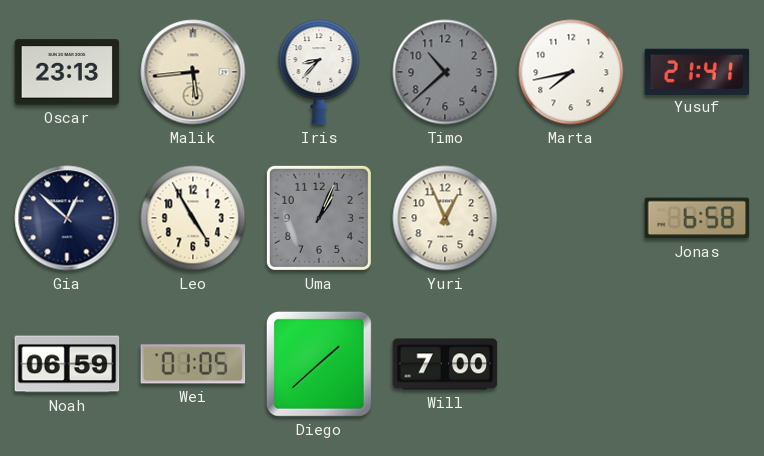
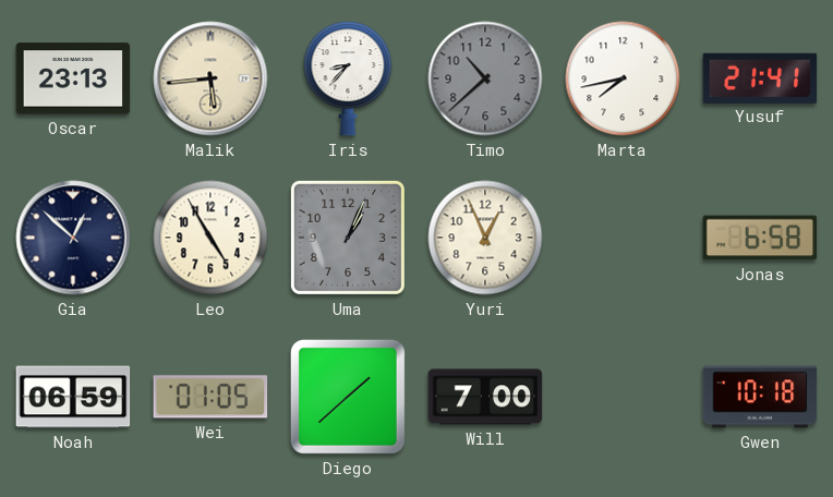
Gwen: none -> 10:18 (760, 397)
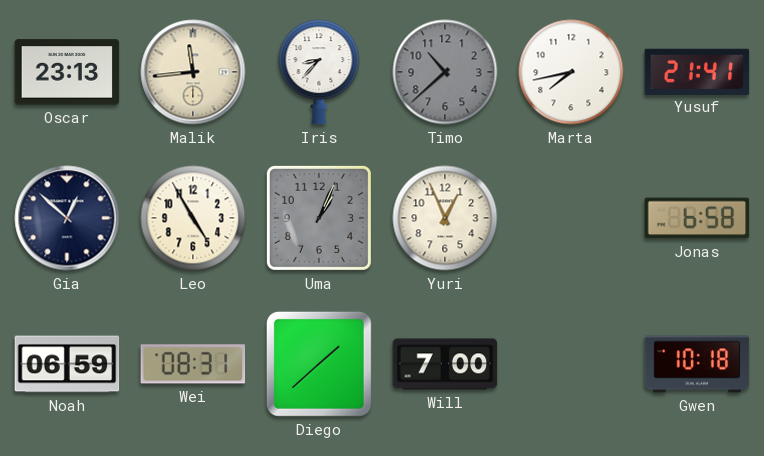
Malik: 5:44 -> 11:44 (193, 72)
Wei: 01:05 -> 08:31 (193, 364)
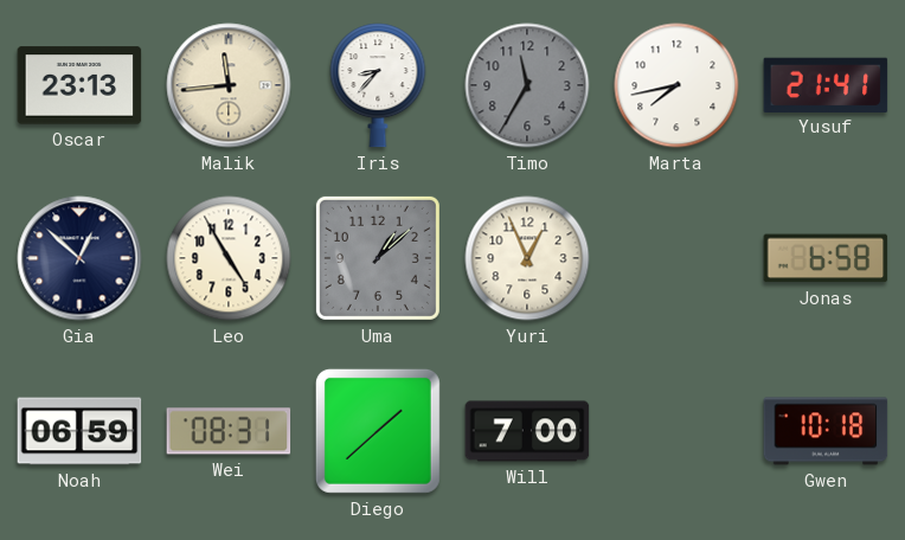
Timo: 10:38 -> 11:35 (527, 85)
Uma: 1:04 -> 1:08 (378, 258)
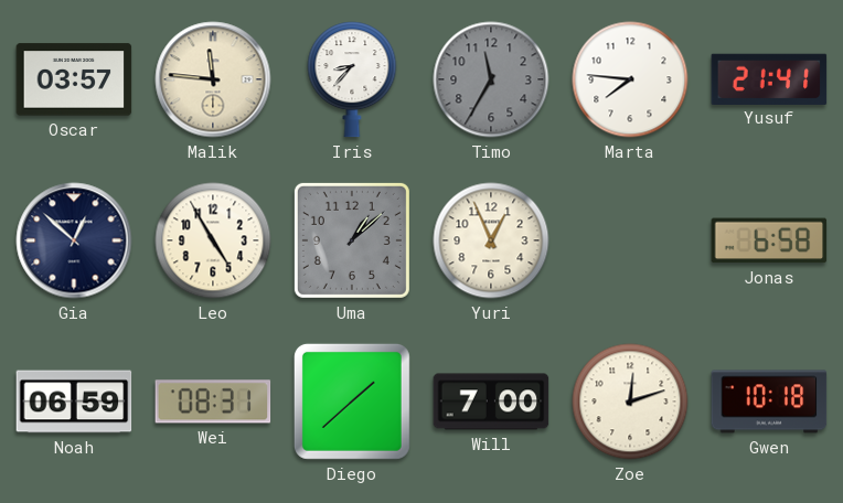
Oscar: 23:13 -> 03:57 (74, 79)
Malik: 11:44 -> 11:46 (213, 79)
Marta: 7:43 -> 7:46 (630, 79)
Zoe: none -> 12:12 (630, 402)
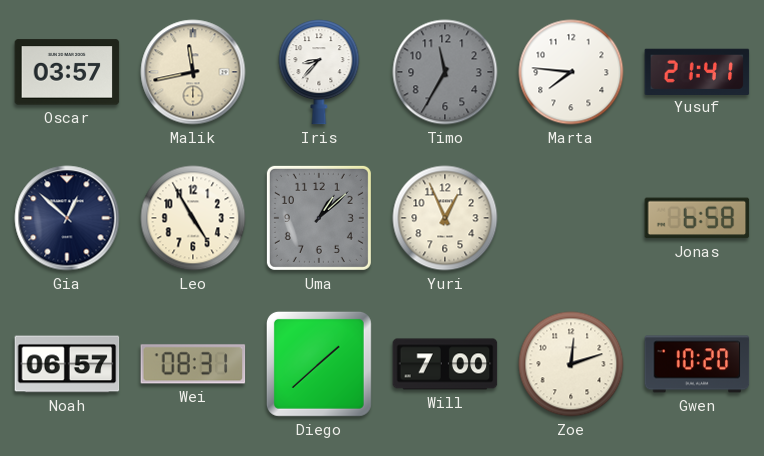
Malik: 11:46 -> 11:43 (193, 72)
Noah: 06:59 -> 06:57 (67, 364)
Gwen: 10:18 -> 10:20 (697, 364)
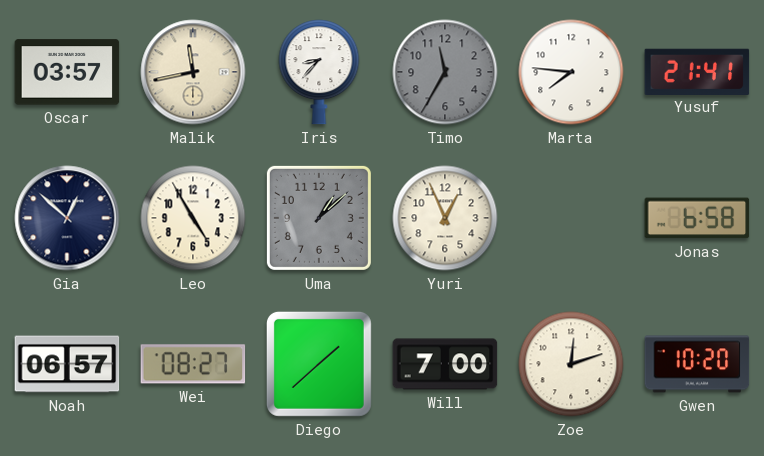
Wei: 08:31 -> 08:27 (193, 364)
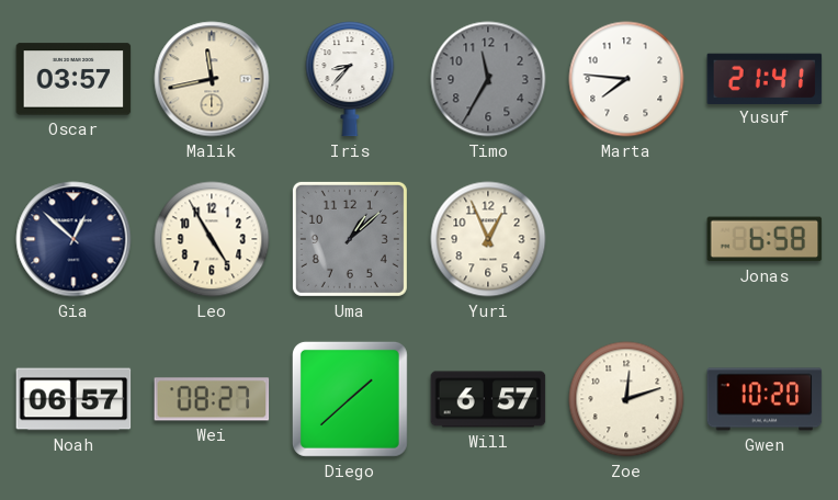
Will: 7:00 -> 6:57 (488, 399)
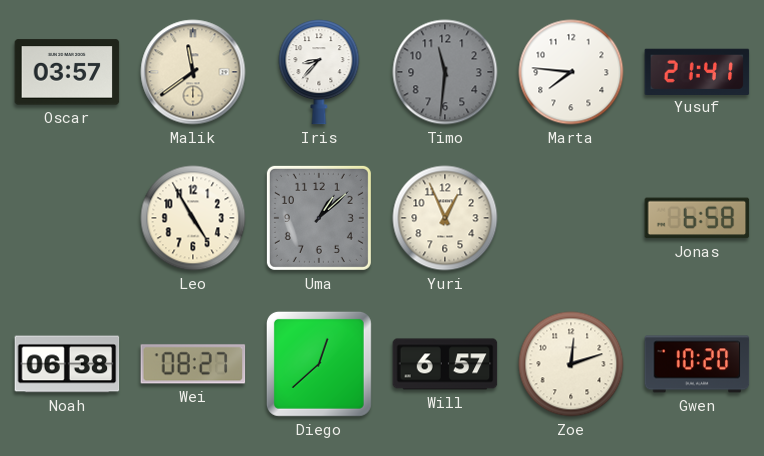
Malik: 11:43 -> 11:39 (193, 72)
Timo: 11:35 -> 11:31 (445, 72)
Gia: 12:52 -> none (73, 239)
Noah: 06:57 -> 06:38 (67, 364)
Diego: 1:38 -> 12:38 (319, 364)
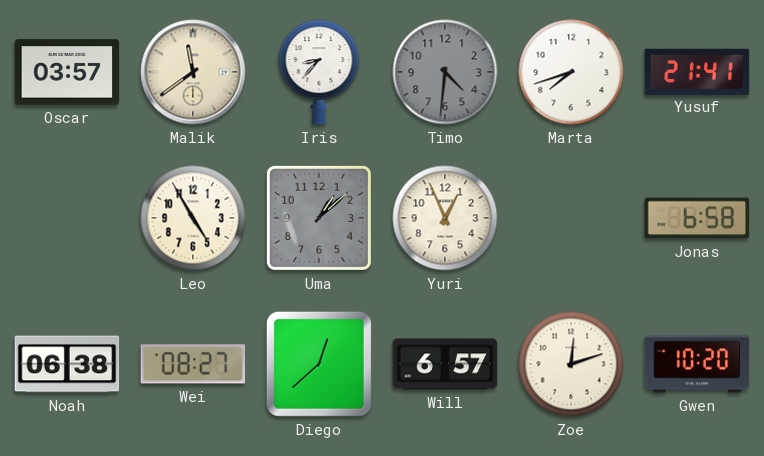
Timo: 11:31 -> 4:31 (445, 72)
Marta: 7:46 -> 7:42 (571, 72)
